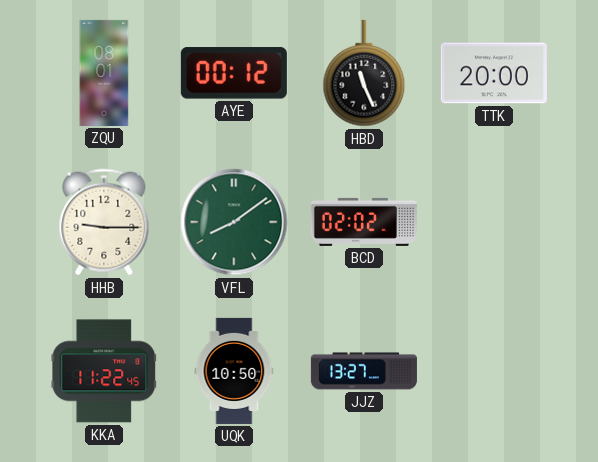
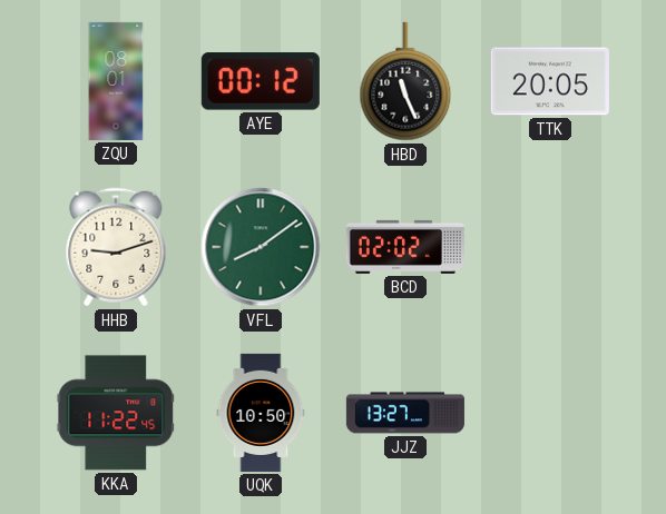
TTK: 20:00 -> 20:05 (550, 81)
HHB: 9:15 -> 9:12 (116, 247)
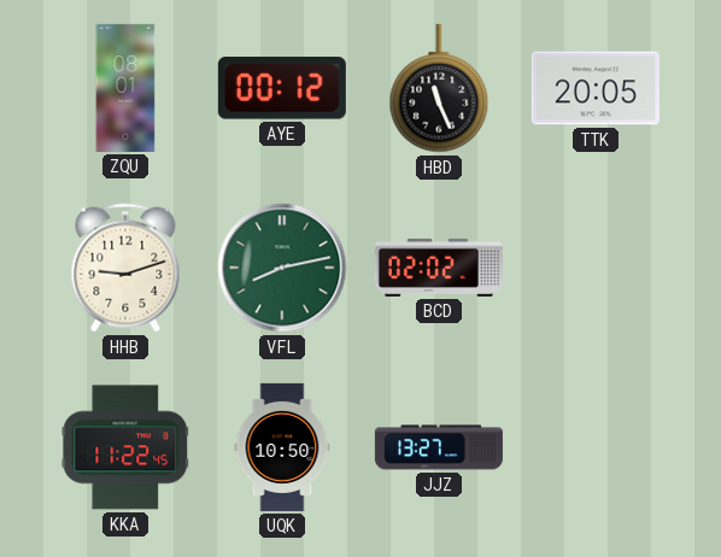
VFL: 8:09 -> 8:13 (282, 268)
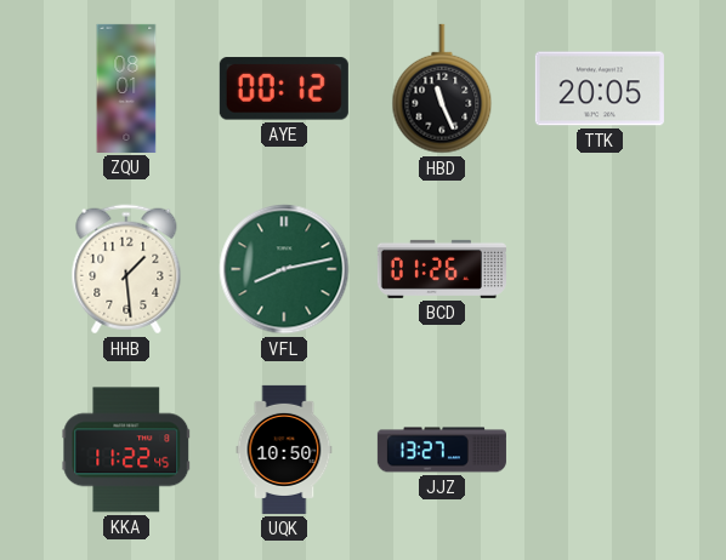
HHB: 9:12 -> 1:29 (126, 269)
BCD: 02:02 -> 01:26 (442, 269)
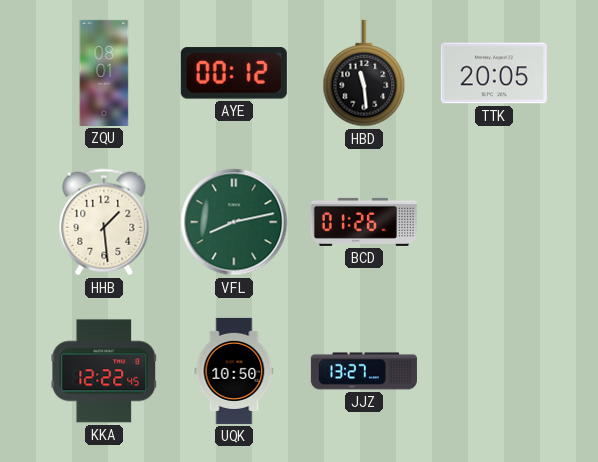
HBD: 11:26 -> 11:29 (364, 73)
KKA: 11:22 -> 12:22 (104, 371)
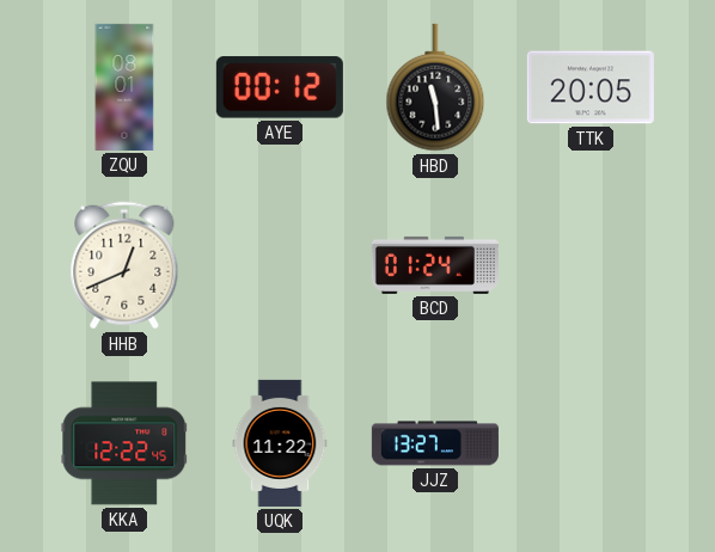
HHB: 1:29 -> 12:41 (124, 265)
VFL: 8:13 -> none (234, 222)
BCD: 01:26 -> 01:24 (435, 265)
UQK: 10:50 -> 11:22 (280, 443)
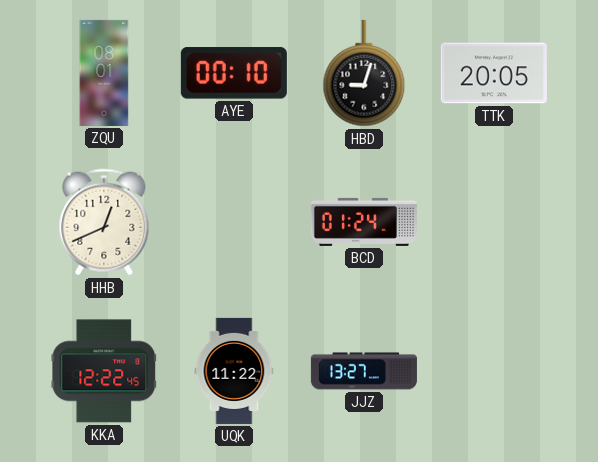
AYE: 00:12 -> 00:10 (234, 73)
HBD: 11:29 -> 9:03 (364, 73)
